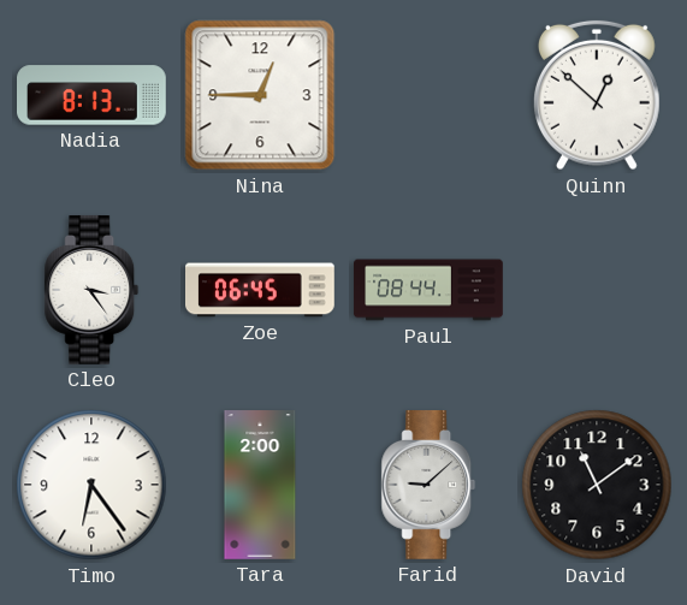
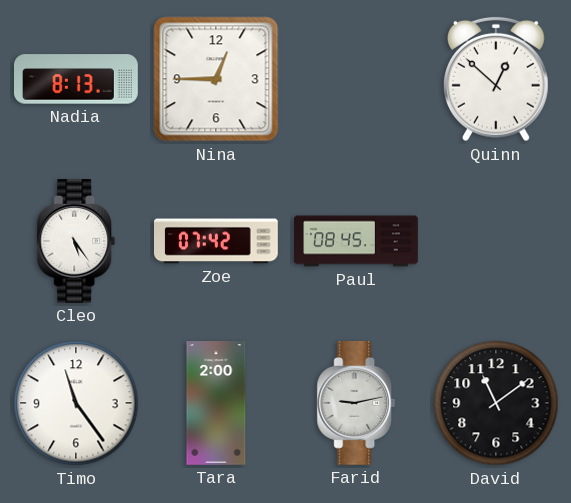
Cleo: 3:24 -> 5:24 (76, 242)
Zoe: 06:45 -> 07:42 (217, 241)
Paul: 08:44 -> 08:45 (356, 241)
Timo: 6:24 -> 11:24 (76, 403)
Farid: 9:08 -> 9:13 (356, 404)
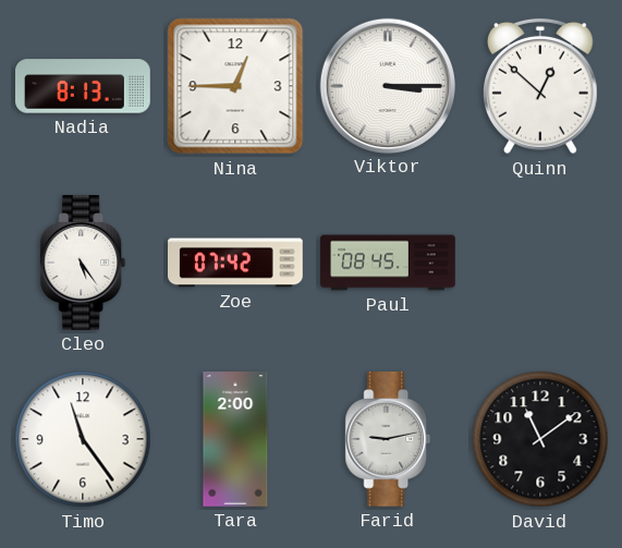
Viktor: none -> 3:15 (388, 85)
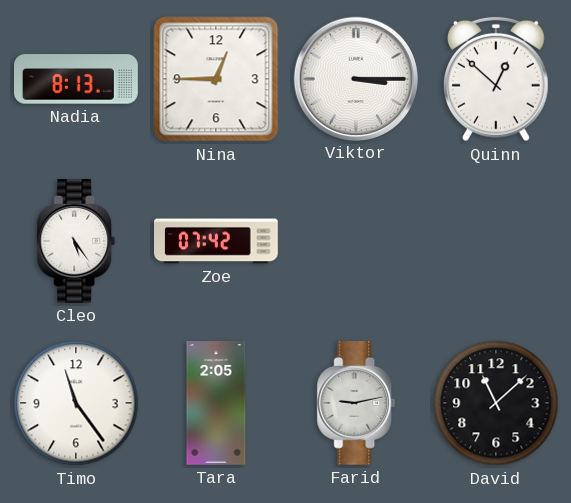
Paul: 08:45 -> none (388, 263)
Tara: 2:00 -> 2:05 (216, 403)
David: 11:09 -> 11:08 (496, 403)
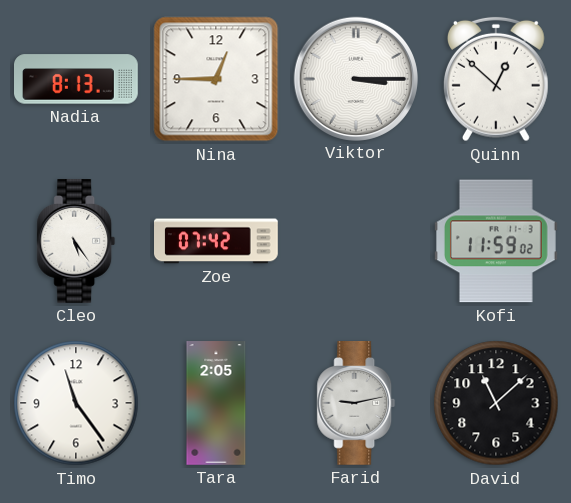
Kofi: none -> 11:59 (496, 241)
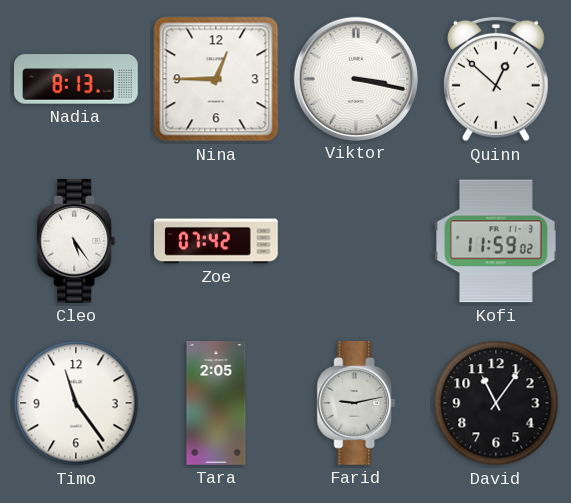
Viktor: 3:15 -> 3:17 (356, 78)
David: 11:08 -> 11:06 (496, 403)
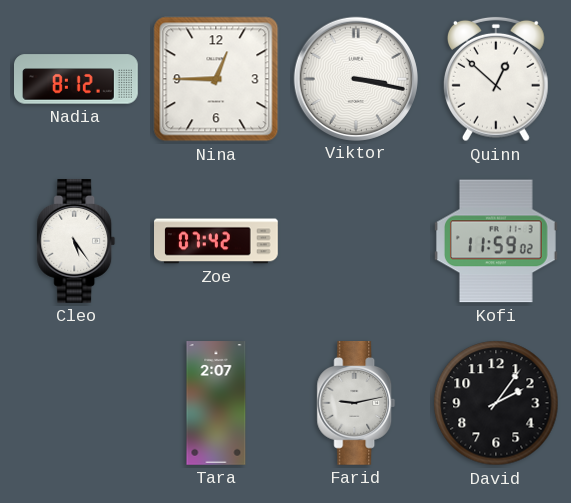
Nadia: 8:13 -> 8:12 (77, 79)
Timo: 11:24 -> none (76, 403)
Tara: 2:05 -> 2:07 (216, 403)
David: 11:06 -> 2:06 (496, 403)
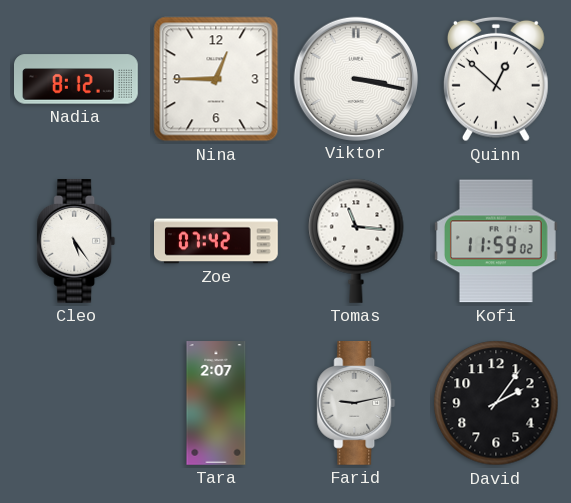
Tomas: none -> 11:16 (356, 241)
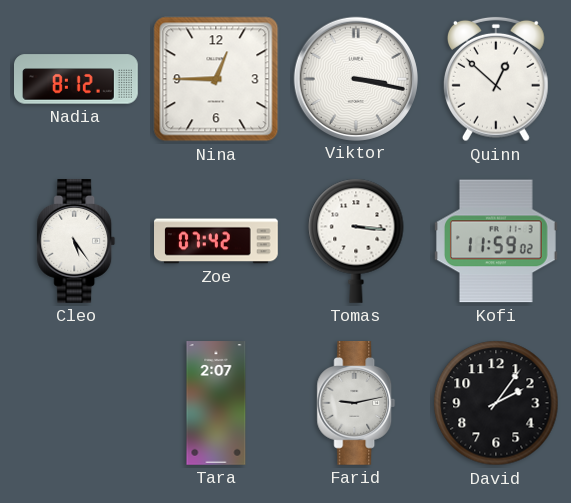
Tomas: 11:16 -> 3:16 (356, 241)
